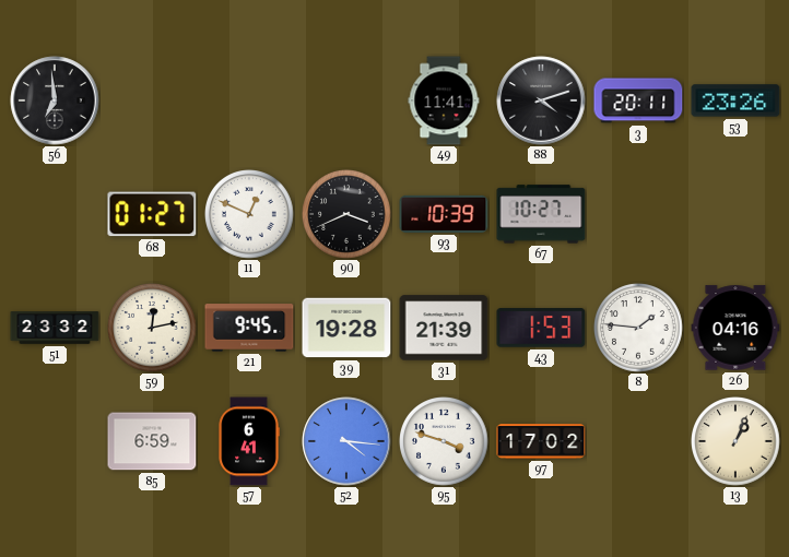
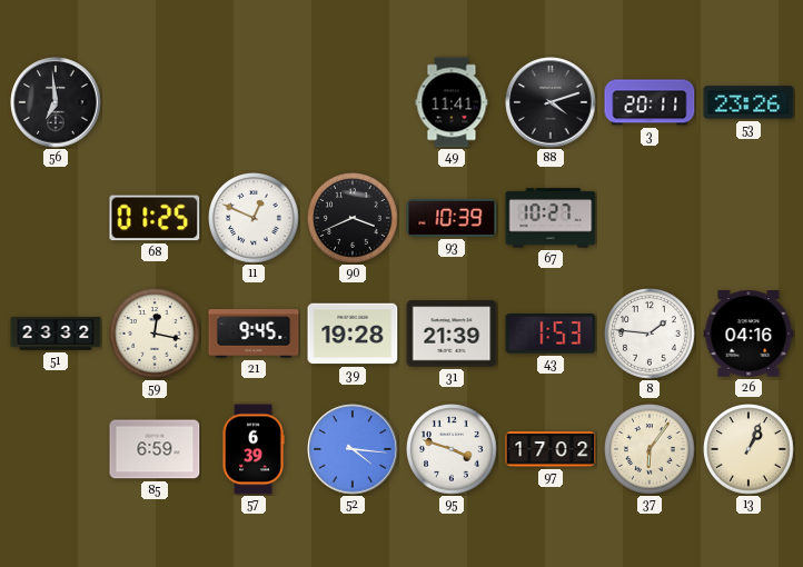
68: 01:27 -> 01:25 (155, 218)
59: 12:13 -> 12:17 (155, 334)
57: 6:41 -> 6:39 (254, 449)
37: none -> 6:06 (650, 449)
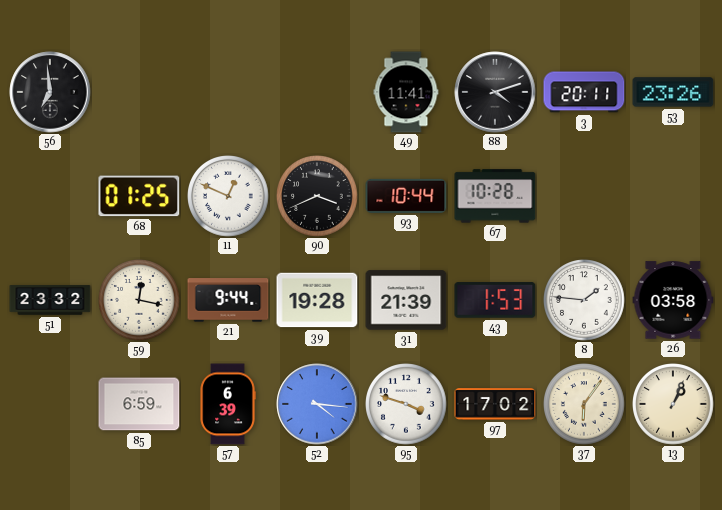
93: 10:39 -> 10:44 (406, 196)
67: 10:27 -> 10:28 (495, 196)
21: 9:45 -> 9:44 (228, 300)
26: 04:16 -> 03:58 (673, 300)
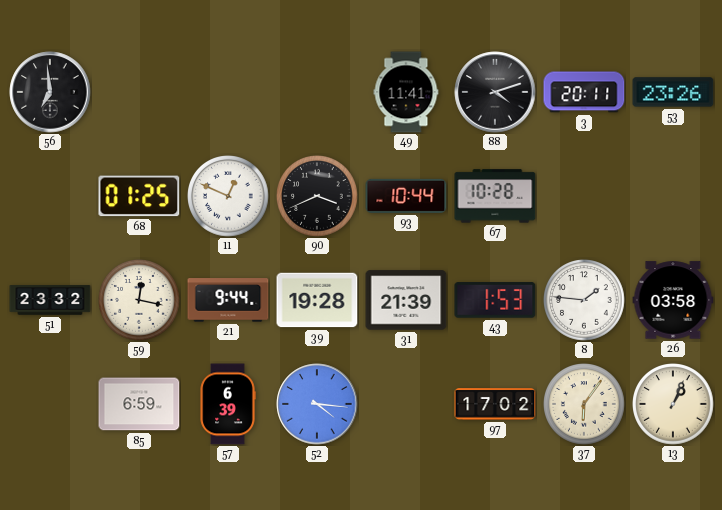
95: 3:48 -> none (406, 404)
